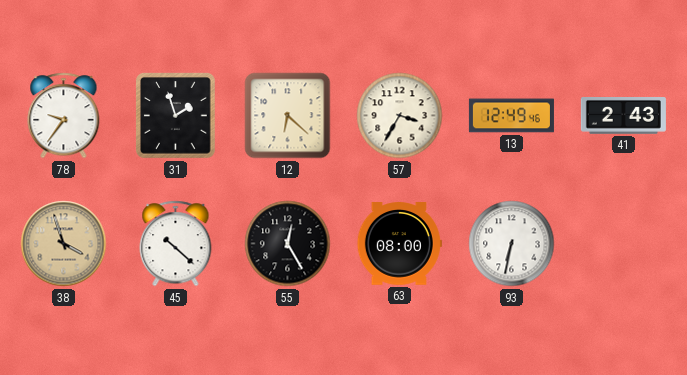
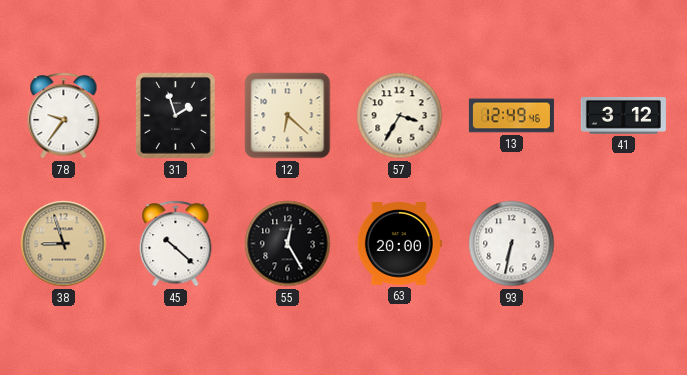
41: 2:43 -> 3:12 (623, 116)
38: 3:57 -> 8:57 (64, 244)
63: 08:00 -> 20:00 (399, 244)
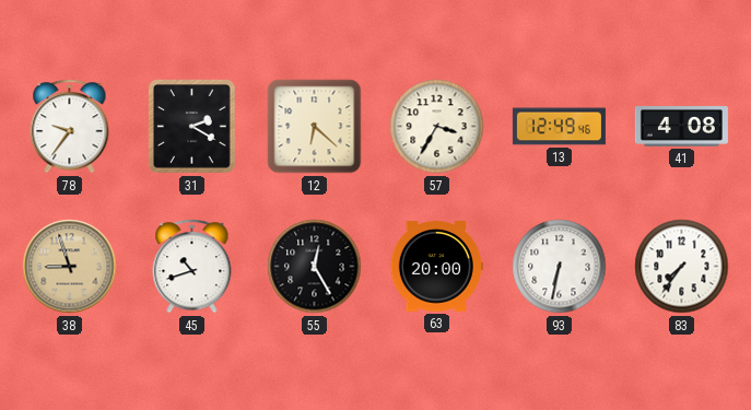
31: 1:57 -> 2:20 (192, 127)
41: 3:12 -> 4:08 (681, 127)
45: 10:22 -> 10:42 (192, 267)
83: none -> 7:36 (682, 267)
